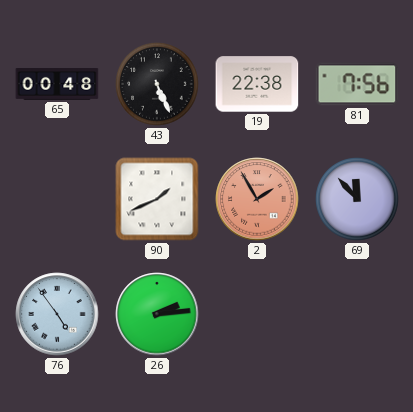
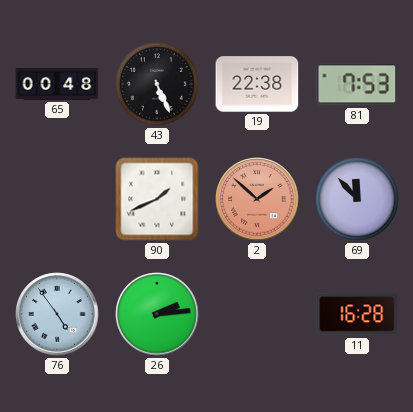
81: 7:56 -> 7:53 (357, 84)
2: 1:55 -> 1:52 (257, 199)
11: none -> 16:28 (357, 314)
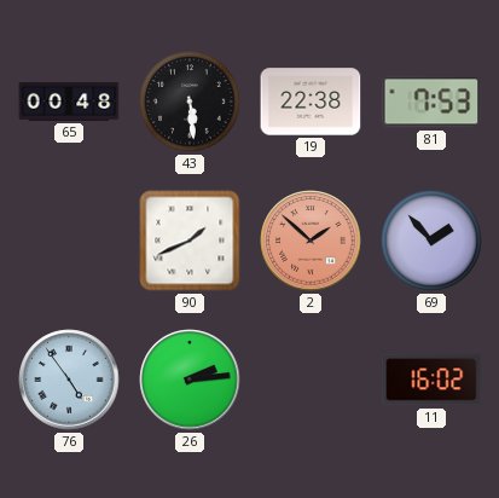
43: 5:26 -> 5:29 (190, 102)
69: 11:53 -> 1:53 (431, 241)
11: 16:28 -> 16:02 (431, 380)
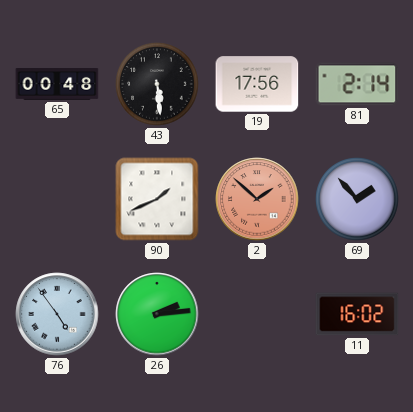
19: 22:38 -> 17:56 (257, 84)
81: 7:53 -> 2:14 (357, 84)
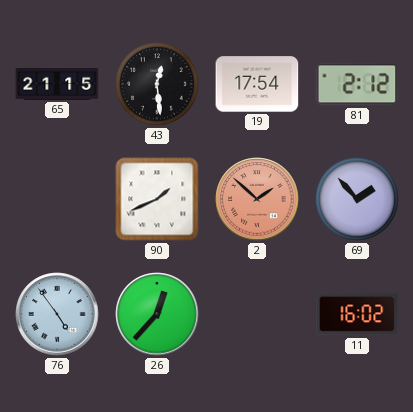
65: 00:48 -> 21:15 (57, 84)
43: 5:29 -> 12:29 (157, 84)
19: 17:56 -> 17:54 (257, 84)
81: 2:14 -> 2:12 (357, 84)
26: 2:14 -> 12:37 (157, 314)
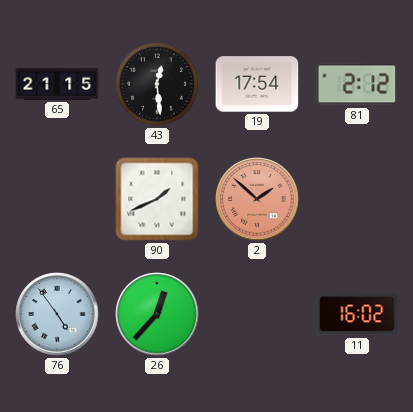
69: 1:53 -> none (357, 199)
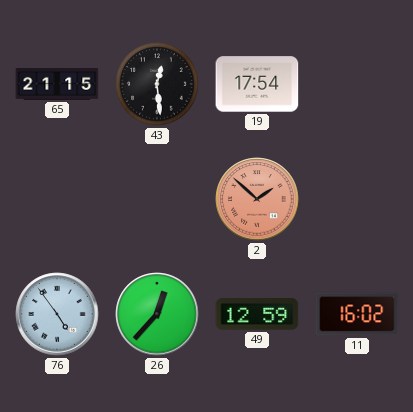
81: 2:12 -> none (357, 84)
90: 1:41 -> none (157, 199)
49: none -> 12:59 (257, 314)
